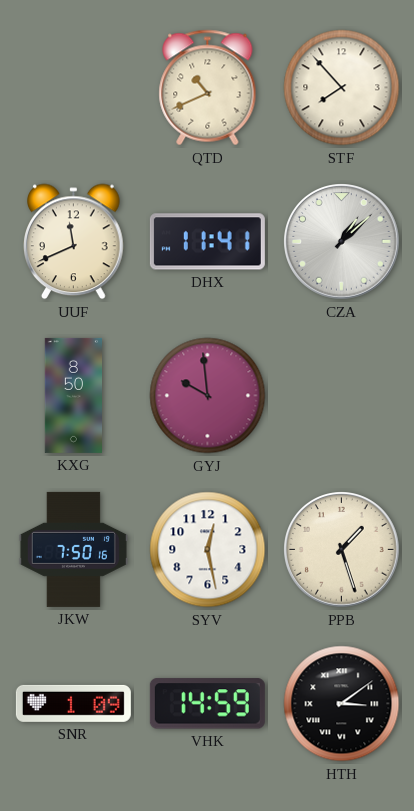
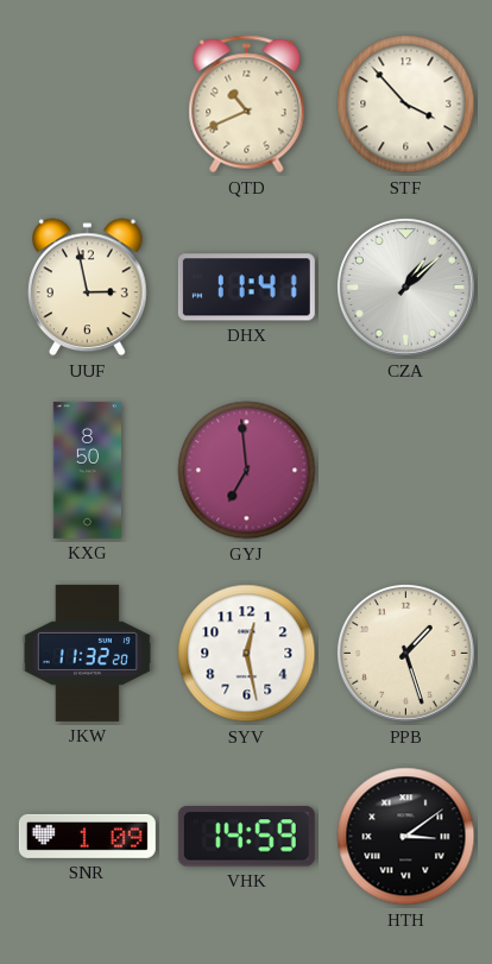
STF: 7:53 -> 3:53 (406, 105)
UUF: 11:41 -> 2:58 (88, 288)
GYJ: 9:59 -> 6:59 (247, 471)
JKW: 7:50 -> 11:32 (87, 653)
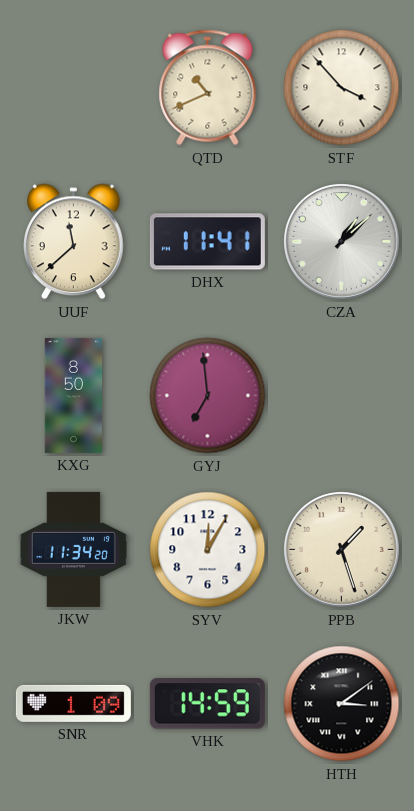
UUF: 2:58 -> 11:38 (74, 242)
JKW: 11:32 -> 11:34 (73, 549)
SYV: 12:28 -> 12:05 (208, 550)
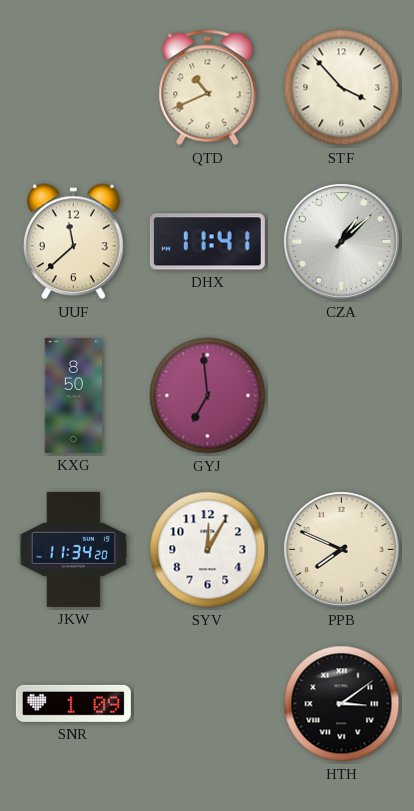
PPB: 1:27 -> 7:49 (342, 550)
VHK: 14:59 -> none (207, 704)
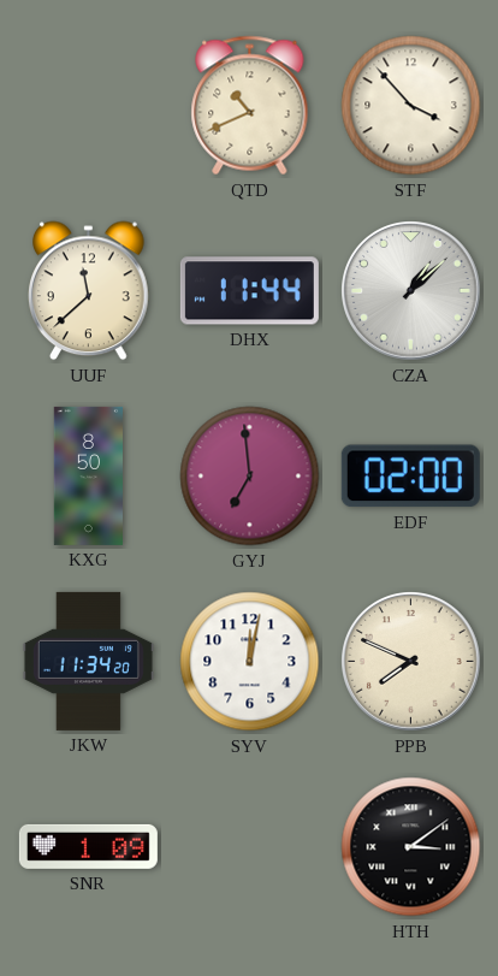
DHX: 11:41 -> 11:44 (249, 291)
EDF: none -> 02:00 (410, 477)
SYV: 12:05 -> 12:02 (250, 662)
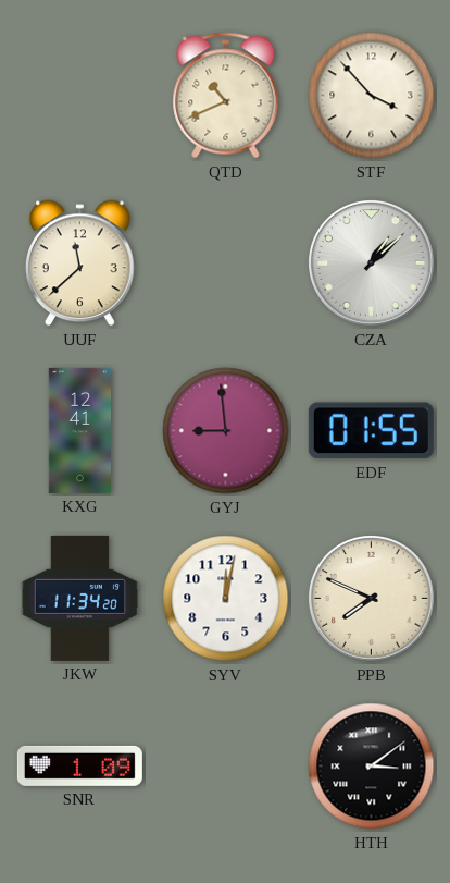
DHX: 11:44 -> none (249, 291)
KXG: 8:50 -> 12:41 (79, 430)
GYJ: 6:59 -> 8:59 (226, 431)
EDF: 02:00 -> 01:55 (371, 431)
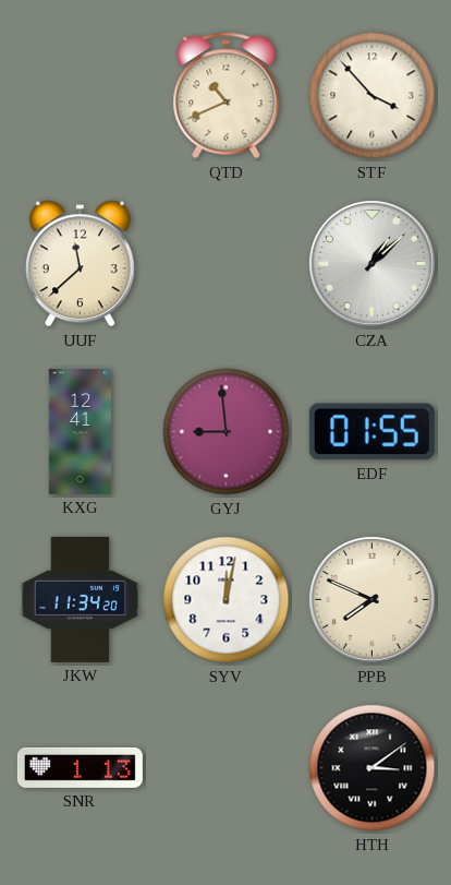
SNR: 1:09 -> 1:13 (80, 767)
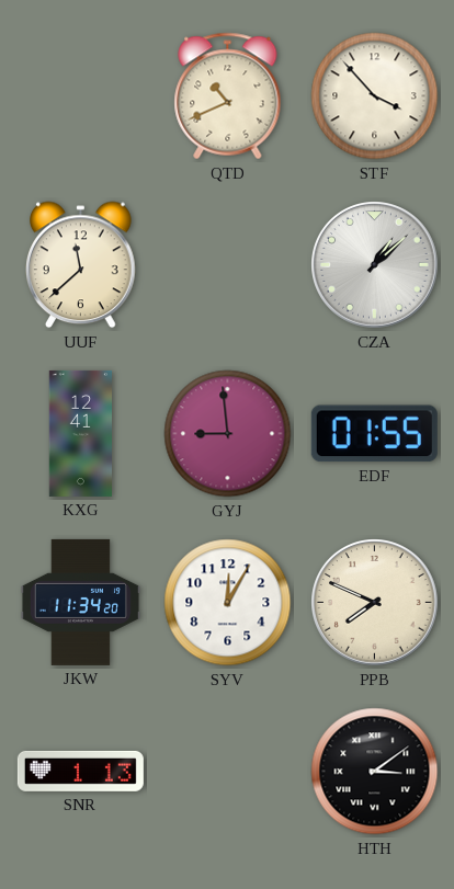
SYV: 12:02 -> 12:05 (228, 603)
